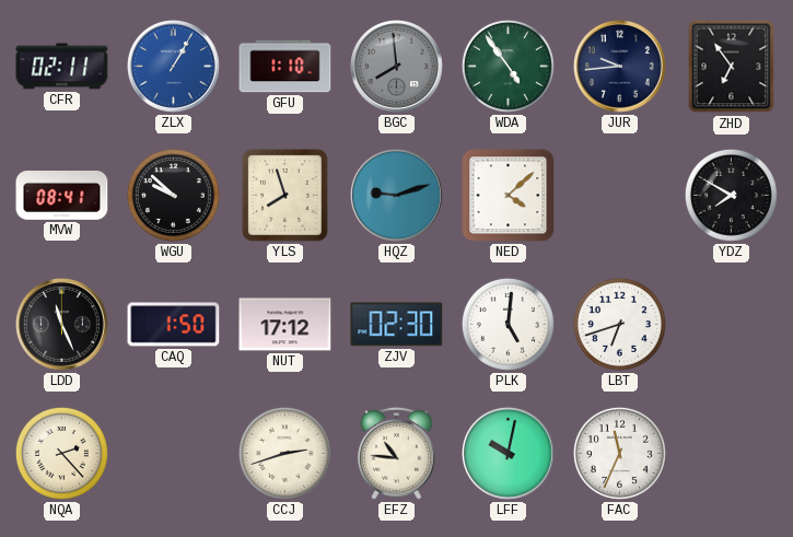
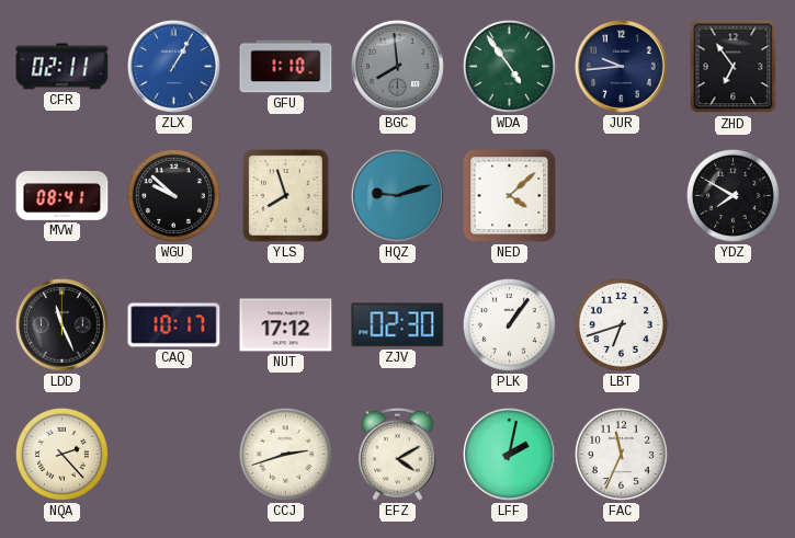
CAQ: 1:50 -> 10:17 (174, 325)
PLK: 5:01 -> 1:06 (509, 324)
EFZ: 10:46 -> 4:10 (398, 454)
LFF: 10:02 -> 2:02 (510, 455)
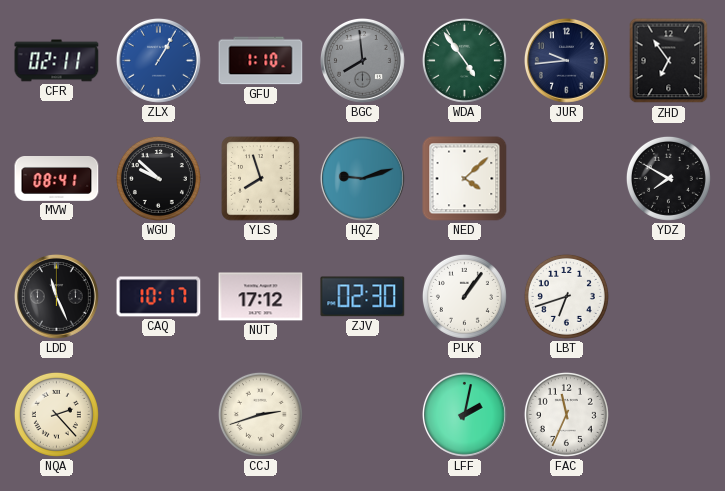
EFZ: 4:10 -> none (398, 454)
